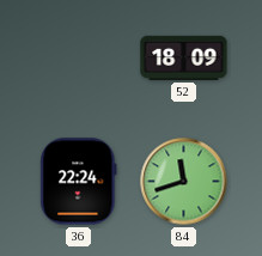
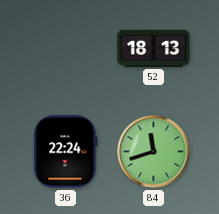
52: 18:09 -> 18:13 (154, 48)
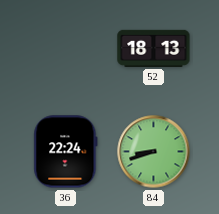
84: 11:42 -> 8:42 (154, 152)
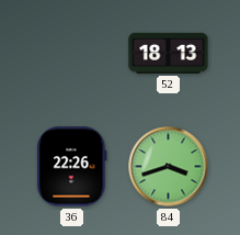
36: 22:24 -> 22:26 (72, 167)
84: 8:42 -> 3:42 (169, 167)
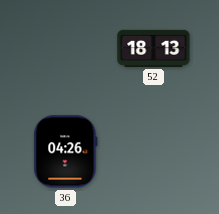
36: 22:26 -> 04:26 (66, 152)
84: 3:42 -> none (169, 167)
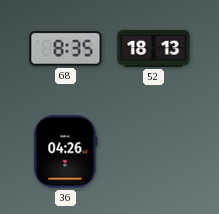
68: none -> 8:35 (66, 49)
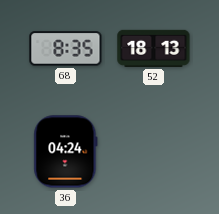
36: 04:26 -> 04:24 (66, 152)
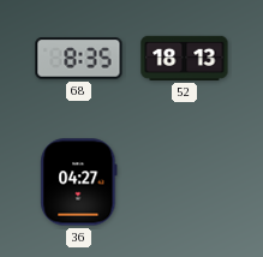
36: 04:24 -> 04:27 (79, 183)
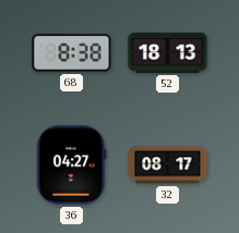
68: 8:35 -> 8:38 (72, 53)
32: none -> 08:17 (168, 165)
